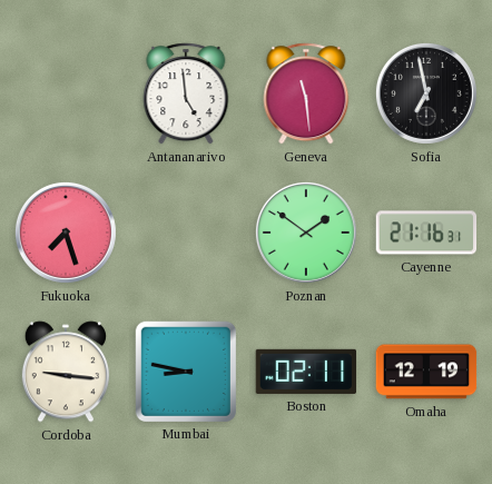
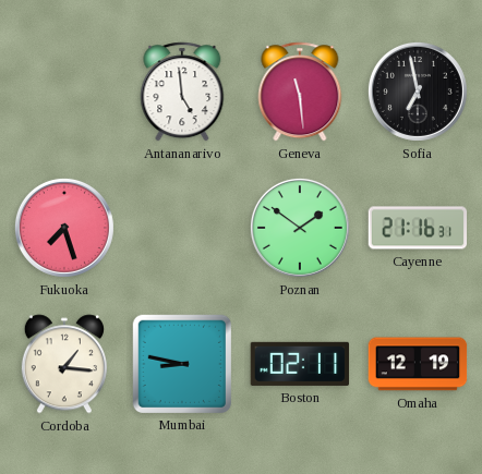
Cordoba: 9:16 -> 1:16 (64, 364)
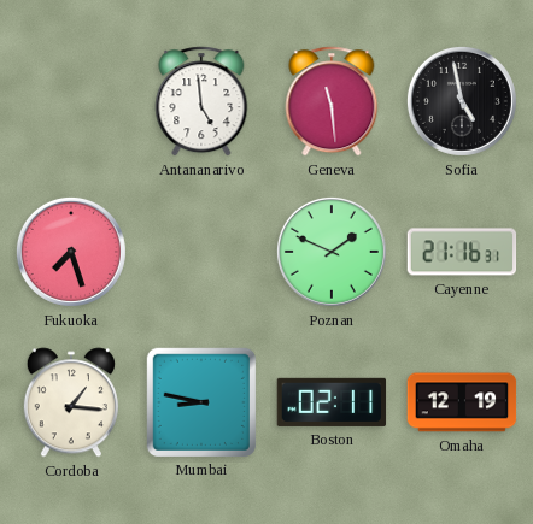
Sofia: 6:58 -> 4:58 (462, 101)
Poznan: 1:51 -> 1:49 (332, 252)
